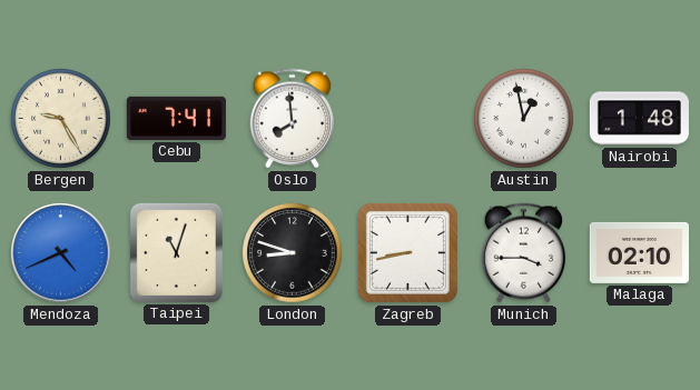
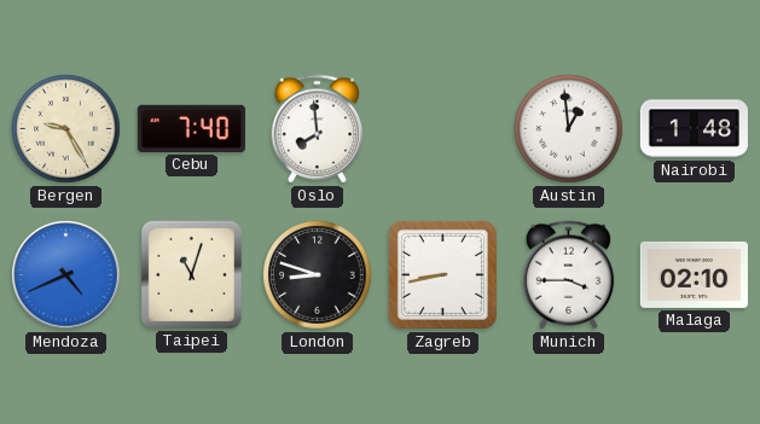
Cebu: 7:41 -> 7:40 (191, 128)
Austin: 12:58 -> 12:59 (569, 129)
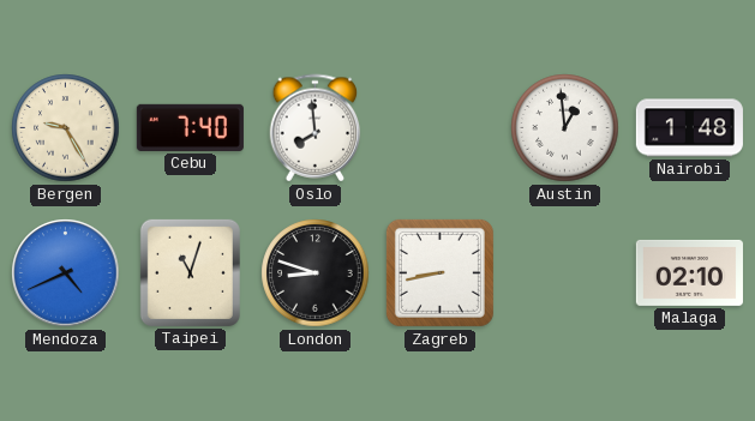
Munich: 3:45 -> none (569, 275)
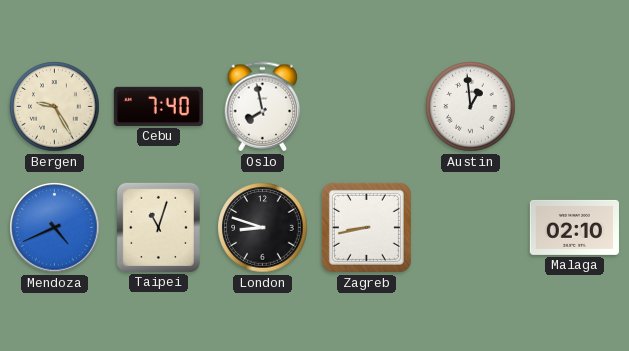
Oslo: 7:59 -> 7:58 (263, 107)
Nairobi: 1:48 -> none (689, 128)
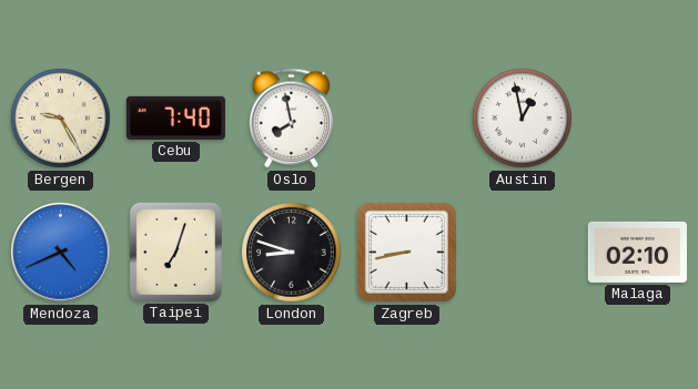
Austin: 12:59 -> 12:58 (523, 119)
Taipei: 11:03 -> 7:03 (175, 252)
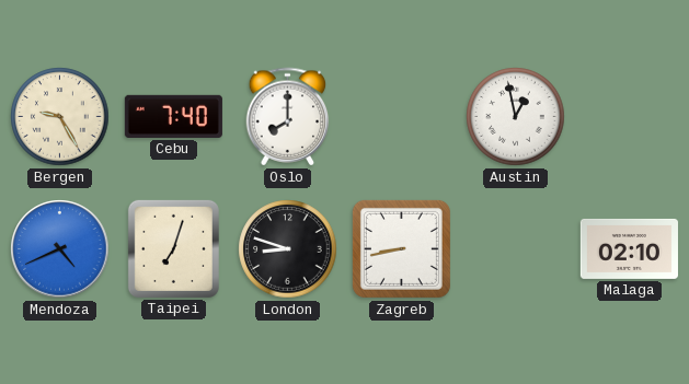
Oslo: 7:58 -> 8:00 (288, 117)
